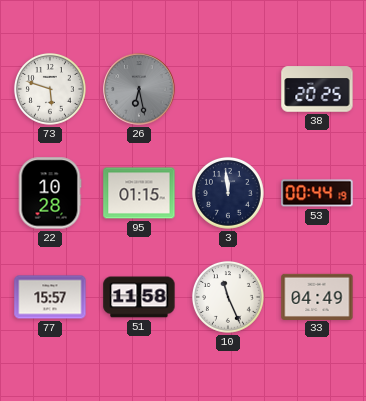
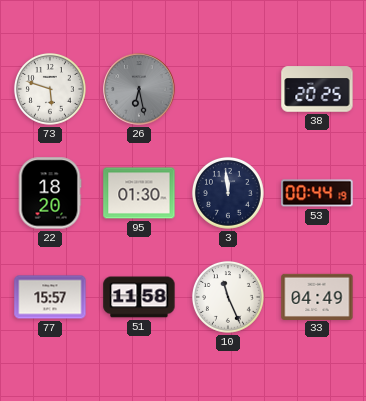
22: 10:28 -> 18:20 (50, 193)
95: 01:15 -> 01:30 (139, 193)
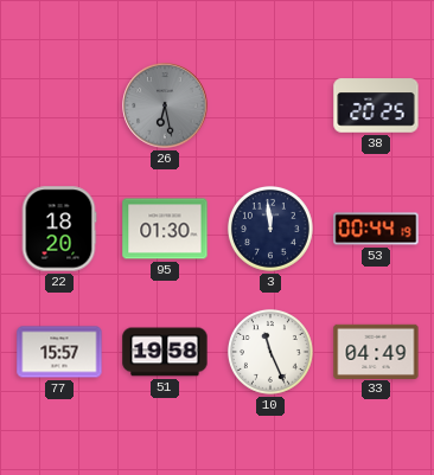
73: 5:48 -> none (50, 89)
51: 11:58 -> 19:58 (165, 352)
